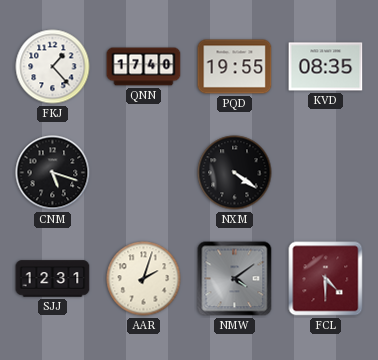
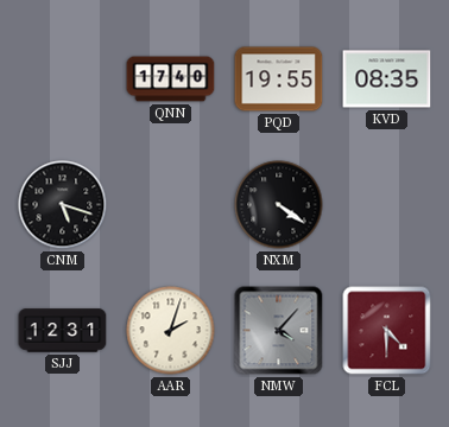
FKJ: 1:23 -> none (53, 67)
NMW: 4:09 -> 4:07 (279, 331)
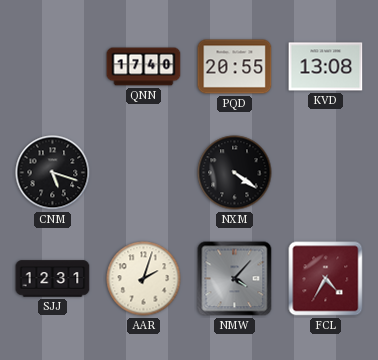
PQD: 19:55 -> 20:55 (235, 67)
KVD: 08:35 -> 13:08 (326, 67)
FCL: 4:30 -> 4:35 (326, 279)
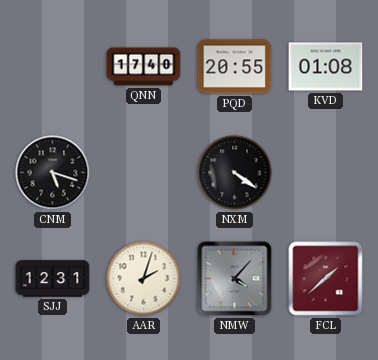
KVD: 13:08 -> 01:08 (326, 67)
FCL: 4:35 -> 1:38 (326, 279)
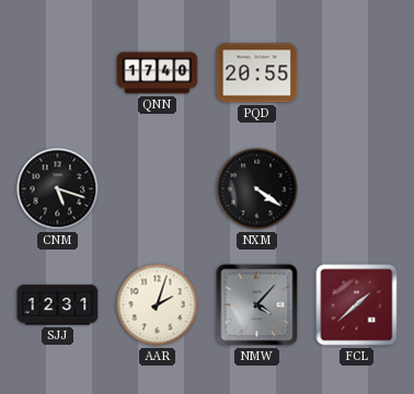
KVD: 01:08 -> none (326, 67)
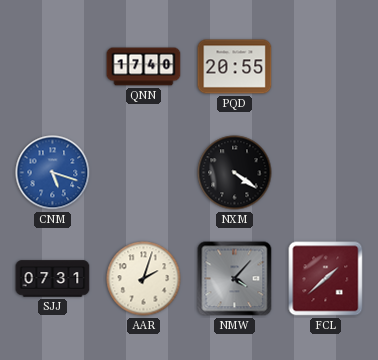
CNM dial: black -> blue (53, 173)
SJJ: 12:31 -> 07:31 (53, 279)
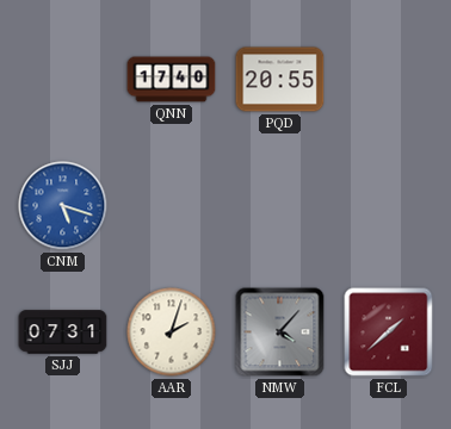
NXM: 4:21 -> none (235, 173)
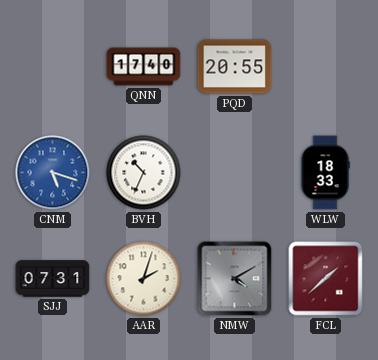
BVH: none -> 10:34 (144, 173)
WLW: none -> 18:33 (325, 173)
NMW: 4:07 -> 4:10 (235, 279)
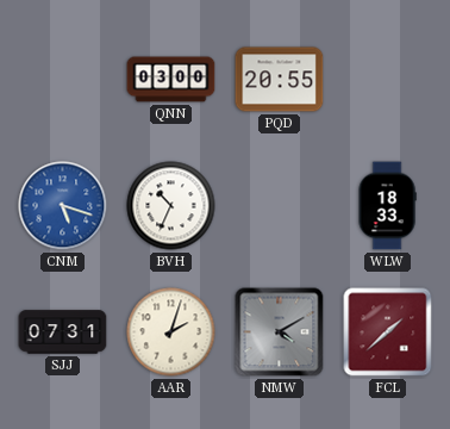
QNN: 17:40 -> 03:00 (171, 80)
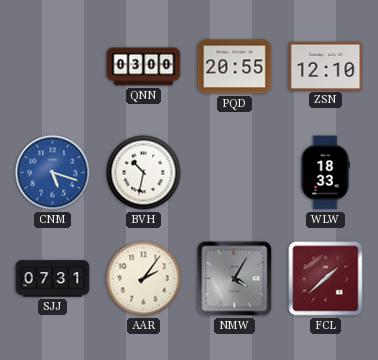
ZSN: none -> 12:10 (326, 66)
BVH: 10:34 -> 10:32 (144, 173)
AAR: 2:03 -> 2:06 (144, 279)
NMW: 4:10 -> 4:05 (235, 279)
